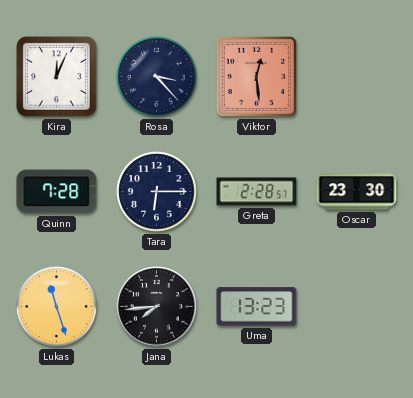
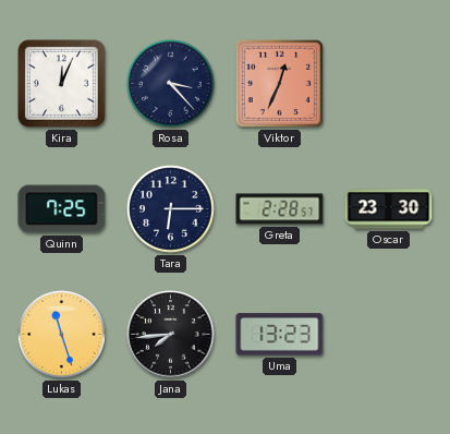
Viktor: 12:29 -> 12:34 (279, 83)
Quinn: 7:28 -> 7:25 (62, 209)
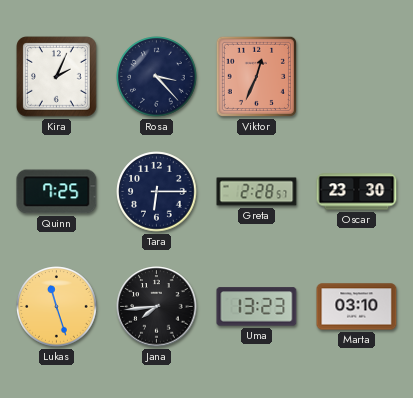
Kira: 12:04 -> 2:04 (57, 77)
Marta: none -> 03:10 (357, 307)
